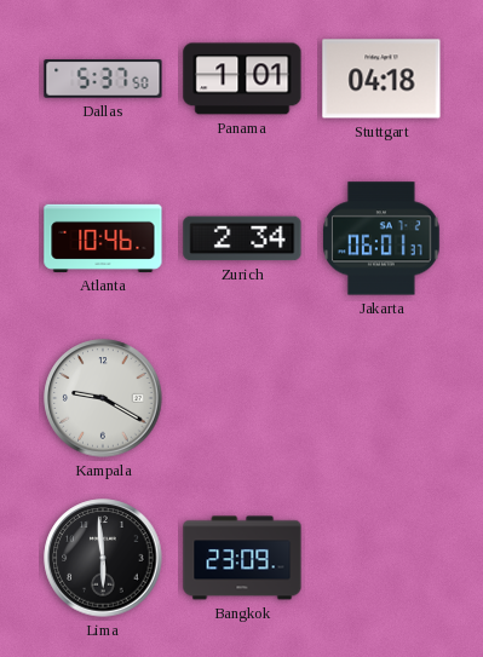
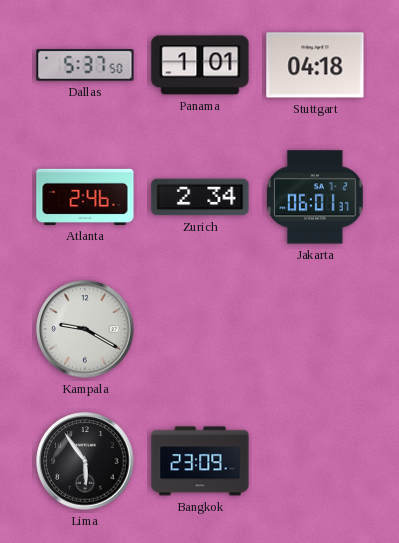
Atlanta: 10:46 -> 2:46 (85, 197)
Lima: 5:59 -> 5:54 (85, 461)
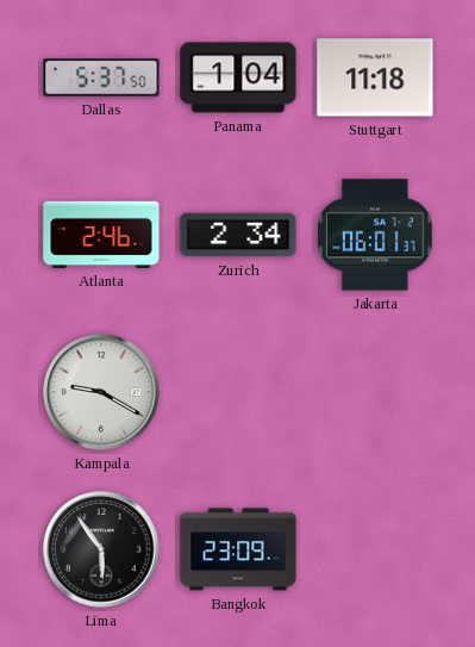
Panama: 1:01 -> 1:04 (238, 77)
Stuttgart: 04:18 -> 11:18 (375, 77)
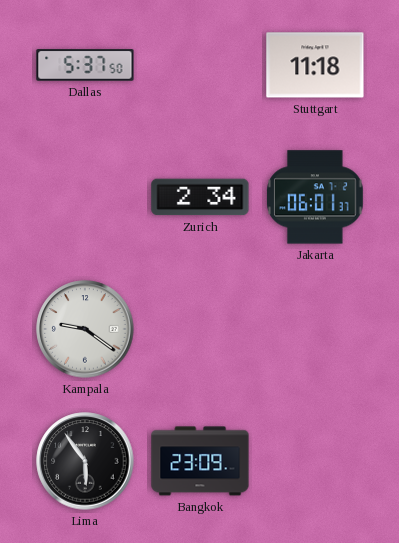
Panama: 1:04 -> none (238, 77)
Atlanta: 2:46 -> none (101, 235)
Kampala: 9:20 -> 9:21 (85, 329)
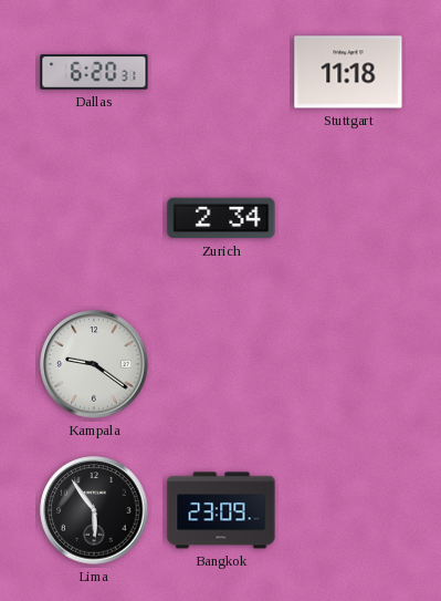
Dallas: 5:37 -> 6:20 (94, 72)
Jakarta: 06:01 -> none (316, 197)
